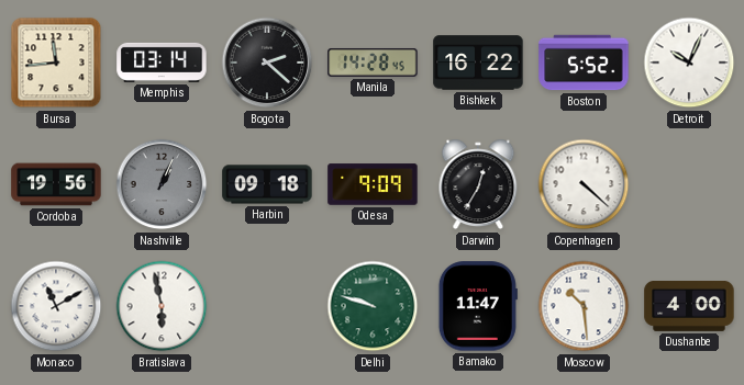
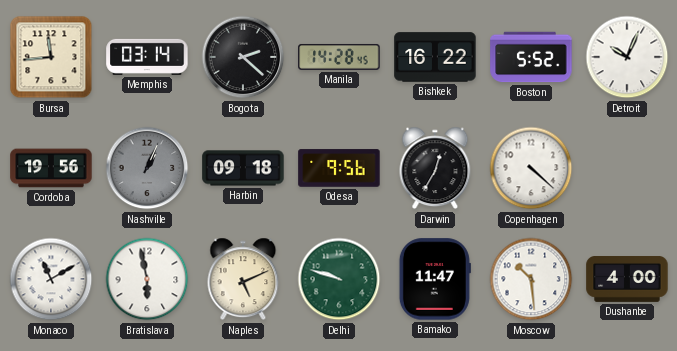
Odesa: 9:09 -> 9:56 (339, 168)
Naples: none -> 5:11 (243, 279)
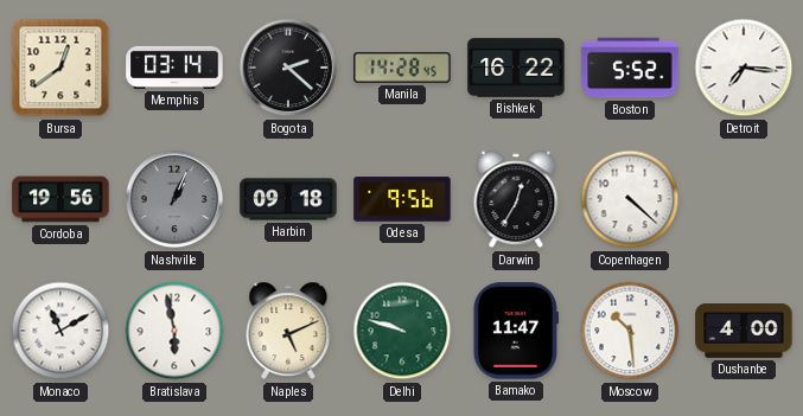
Bursa: 11:44 -> 12:39 (60, 68)
Detroit: 10:04 -> 7:16 (744, 68)
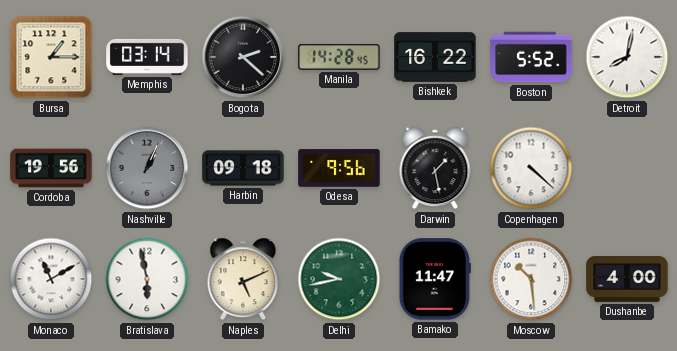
Bursa: 12:39 -> 1:15 (51, 57)
Detroit: 7:16 -> 8:02 (627, 57)
Darwin: 12:35 -> 1:28 (435, 168)
Delhi: 9:48 -> 9:43 (339, 279)
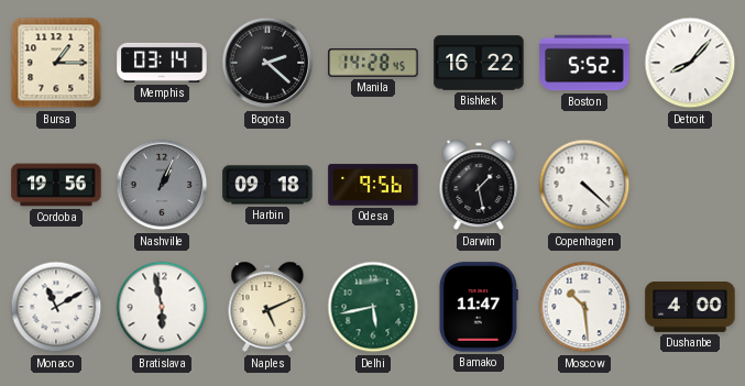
Detroit: 8:02 -> 8:07 (690, 63)
Delhi: 9:43 -> 5:43 (373, 307)
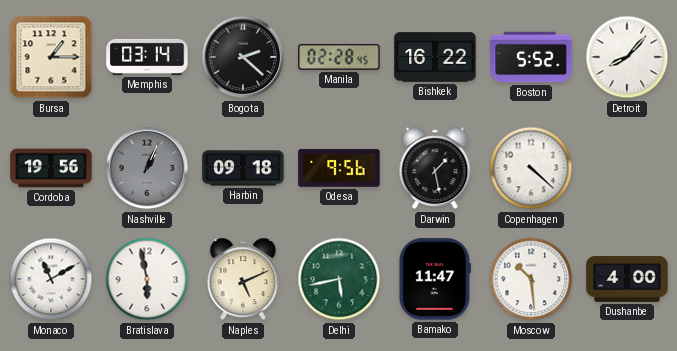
Manila: 14:28 -> 02:28 (339, 57)
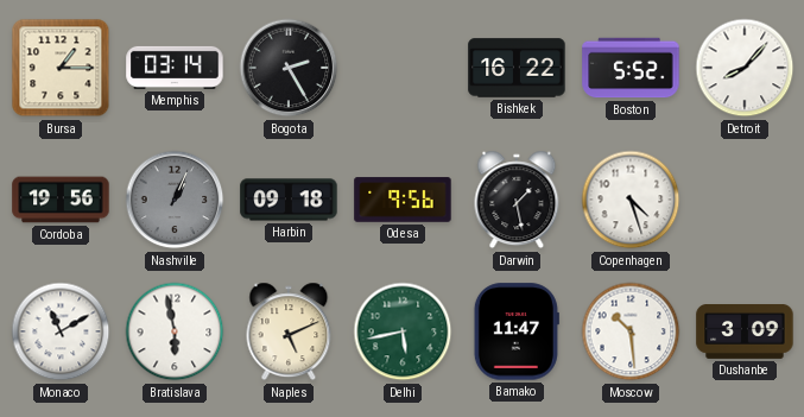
Bogota: 2:22 -> 2:25 (289, 68)
Manila: 02:28 -> none (339, 57)
Copenhagen: 4:22 -> 4:27 (631, 200)
Dushanbe: 4:00 -> 3:09 (745, 333)
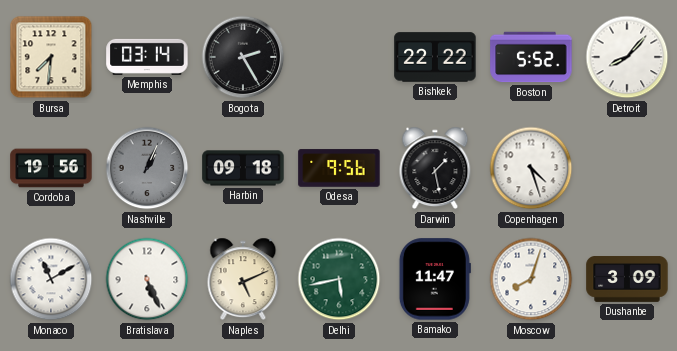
Bursa: 1:15 -> 7:31 (51, 57)
Bishkek: 16:22 -> 22:22 (435, 57)
Bratislava: 5:58 -> 5:26 (147, 279)
Moscow: 10:29 -> 8:03 (531, 279)
